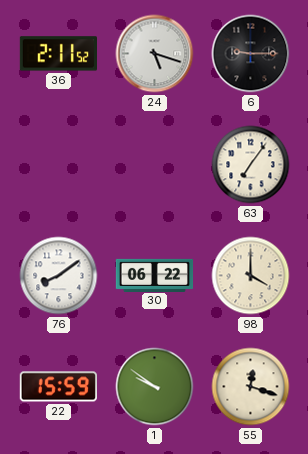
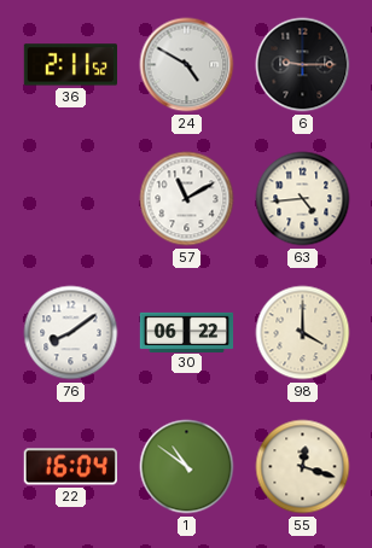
24: 5:18 -> 4:50 (187, 65)
57: none -> 11:10 (187, 199)
63: 7:06 -> 4:44 (303, 199)
22: 15:59 -> 16:04 (70, 467)
1: 9:51 -> 10:51 (187, 467)
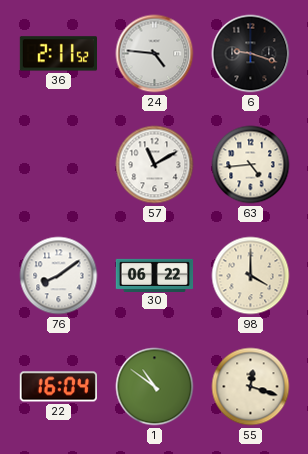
24: 4:50 -> 4:46 (155, 54)
6: 9:15 -> 9:18 (251, 54)
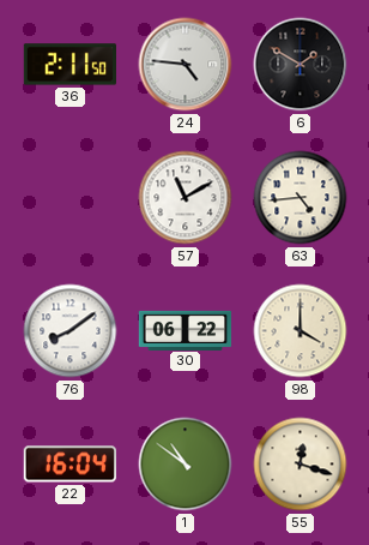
36: 2:11:52 -> 2:11:50 (69, 65)
6: 9:18 -> 1:50 (301, 65)
